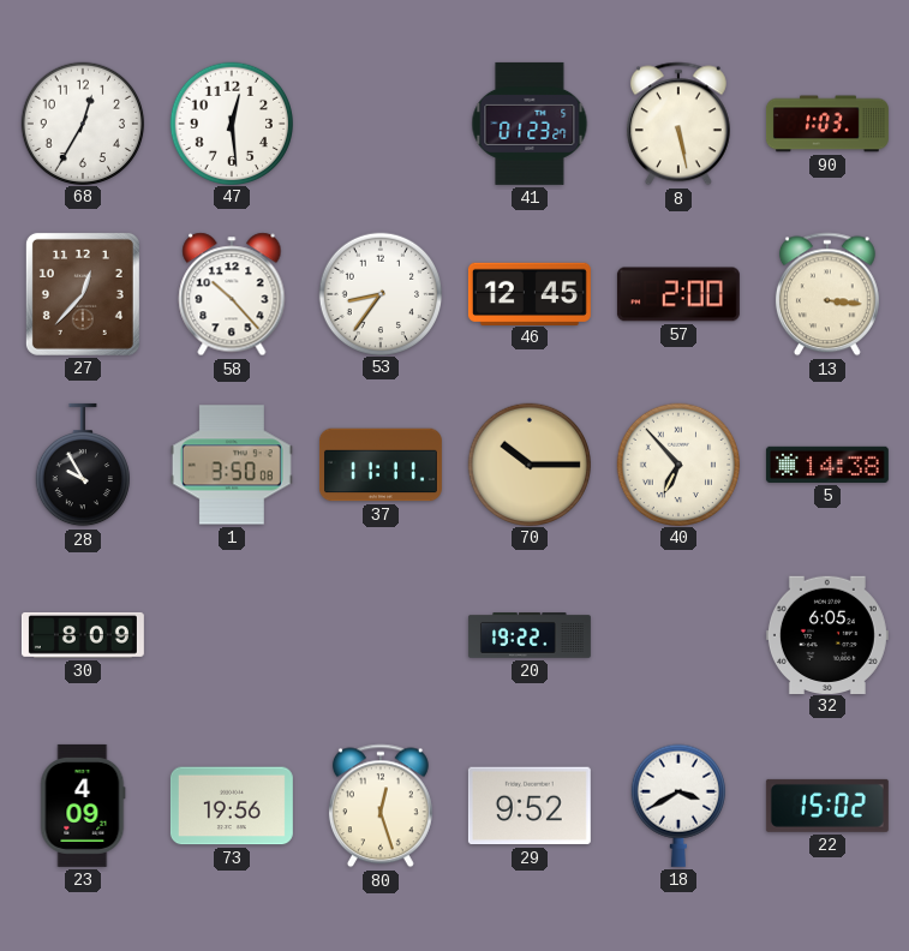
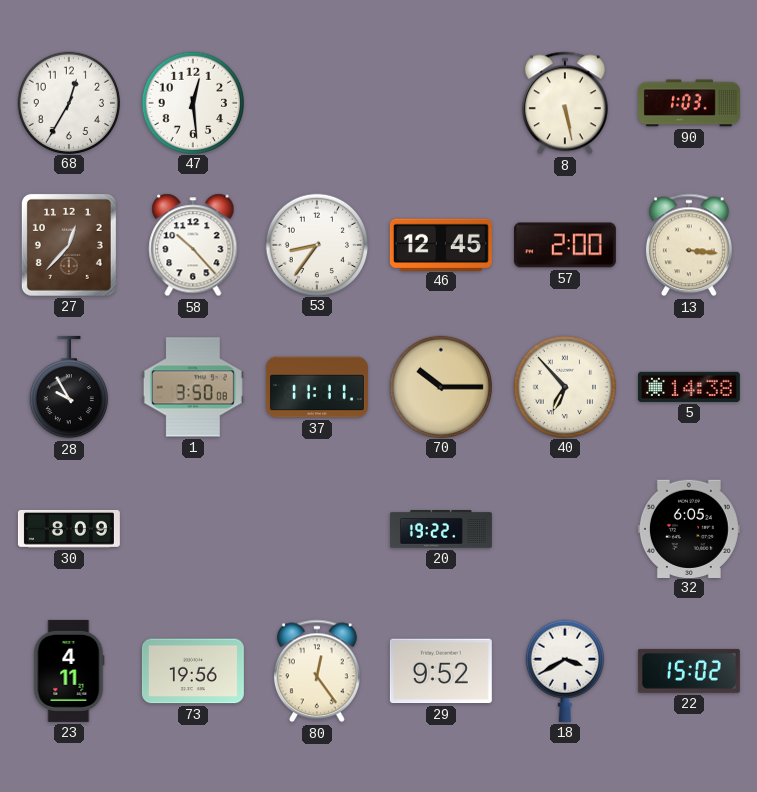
41: 01:23 -> none (530, 124)
23: 4:09 -> 4:11 (69, 671)
80: 12:27 -> 12:24 (317, 671)
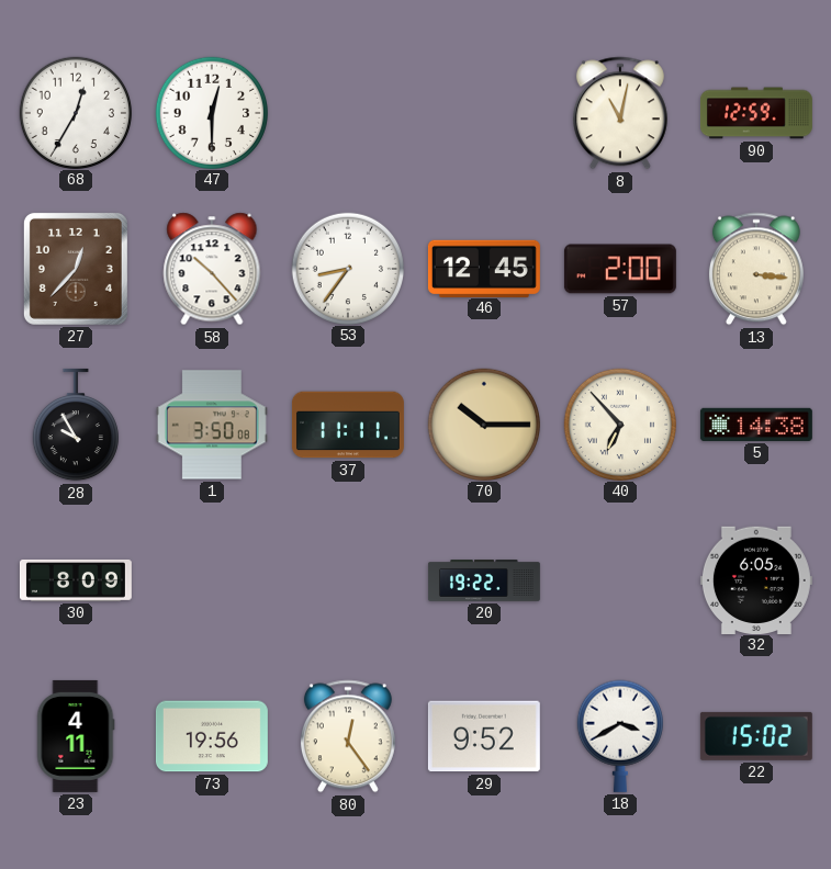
47: 12:29 -> 12:30 (211, 112)
8: 5:28 -> 11:02 (620, 113)
90: 1:03 -> 12:59 (756, 113)
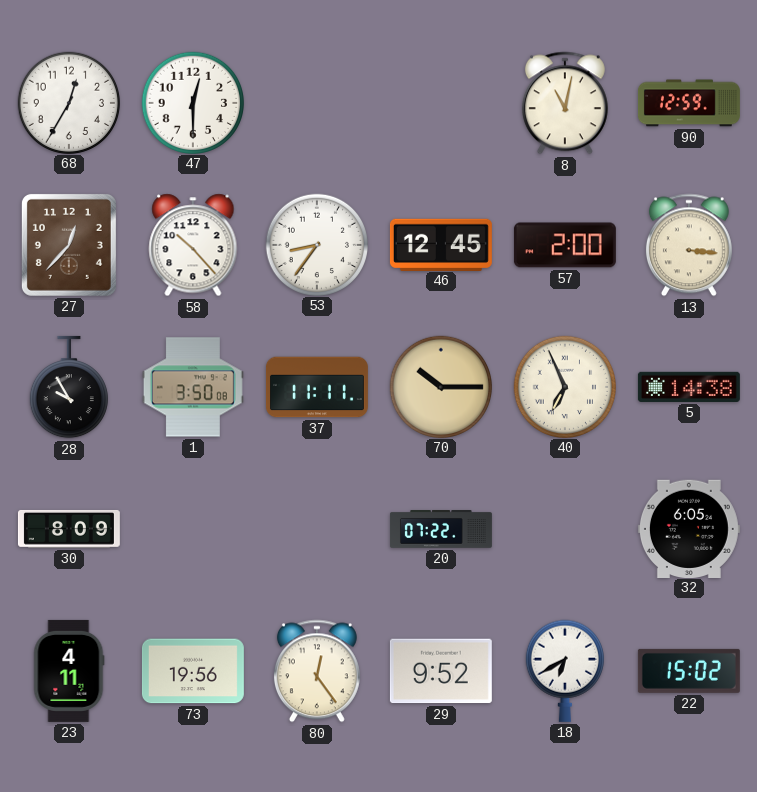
40: 6:53 -> 6:56 (564, 386)
20: 19:22 -> 07:22 (441, 530)
18: 3:40 -> 6:40 (564, 671)
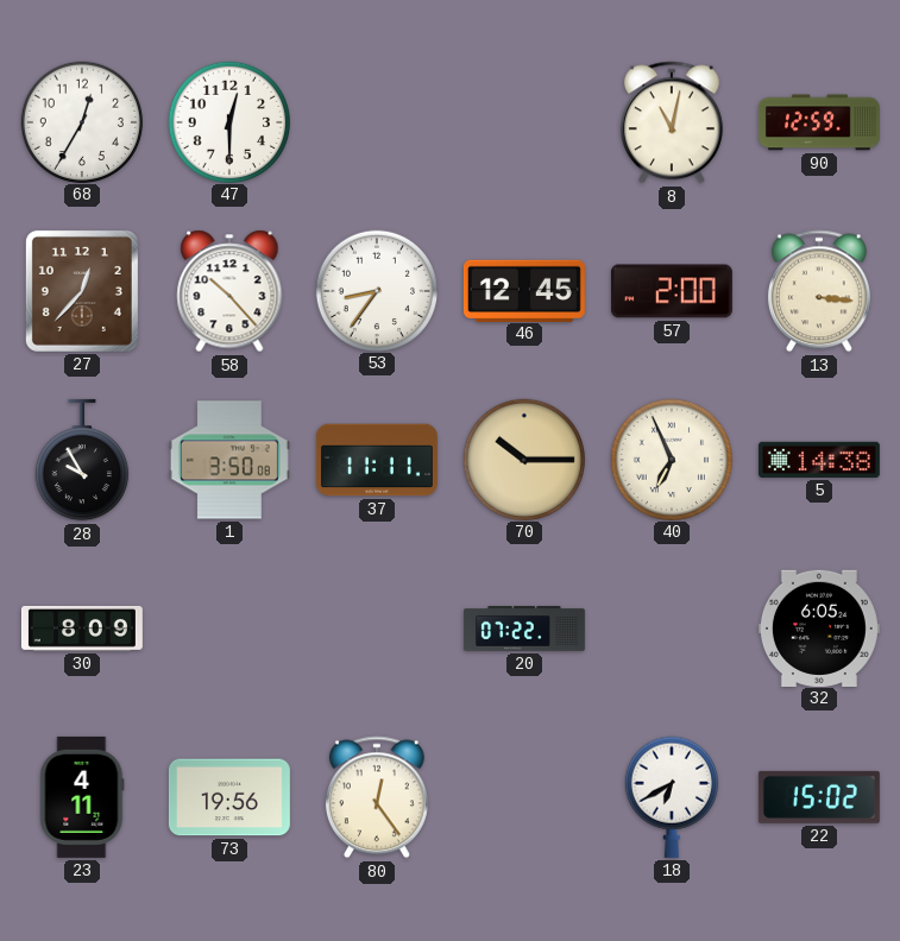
29: 9:52 -> none (441, 671)
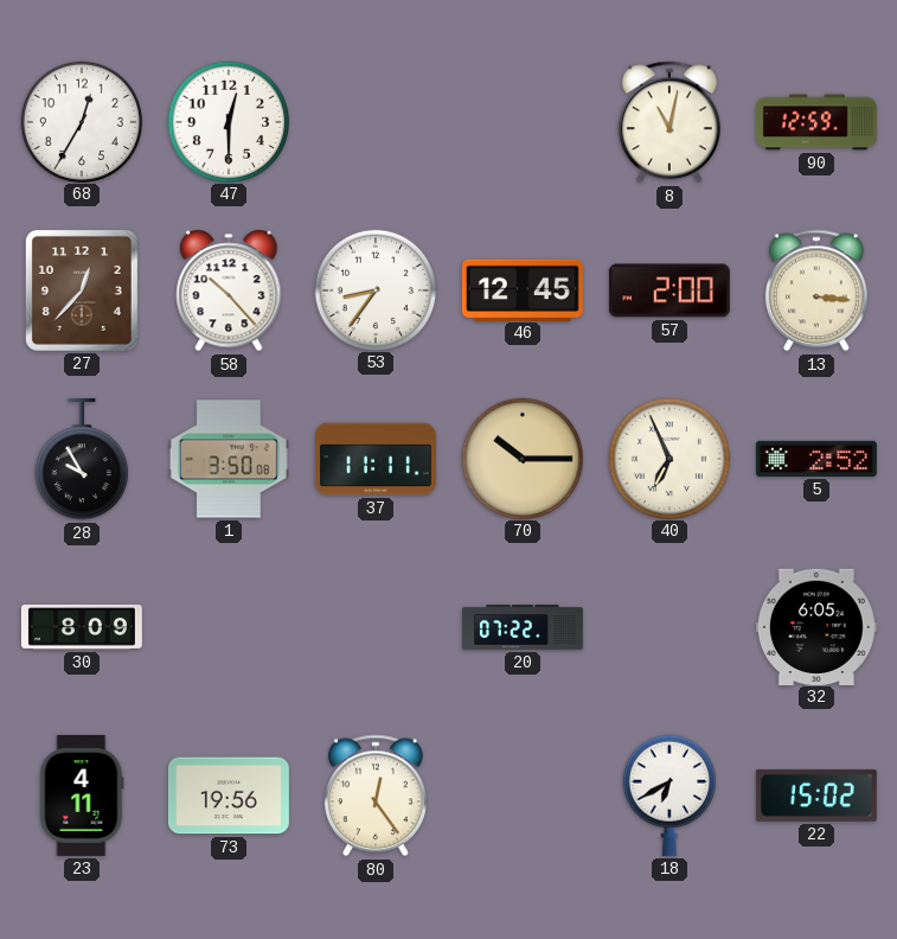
5: 14:38 -> 2:52 (816, 459)
